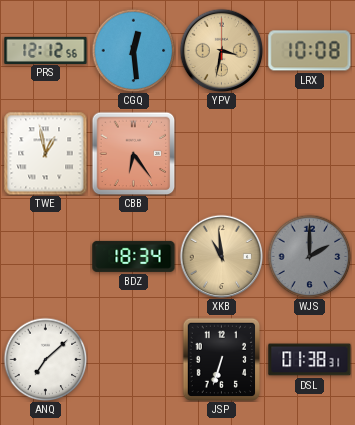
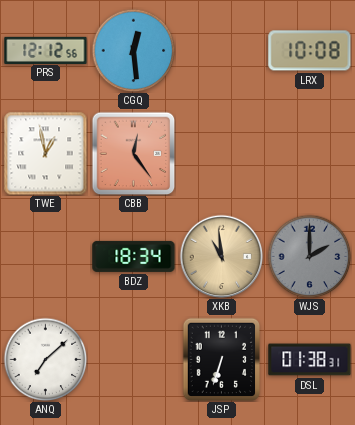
YPV: 3:32 -> none (221, 50)
CBB: 6:24 -> 12:24 (133, 153)
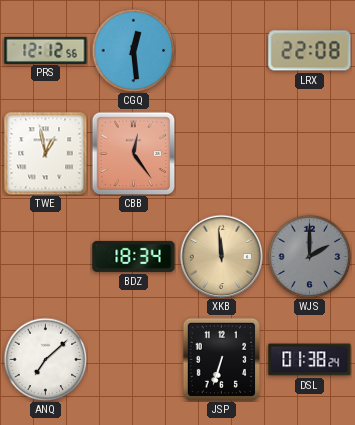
LRX: 10:08 -> 22:08 (310, 51)
XKB: 10:59 -> 11:59 (221, 256)
DSL: 01:38:31 -> 01:38:24 (310, 360)
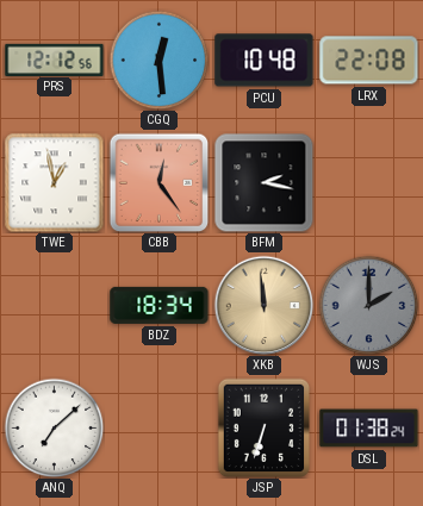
PCU: none -> 10:48 (265, 61)
BFM: none -> 2:17 (263, 182)
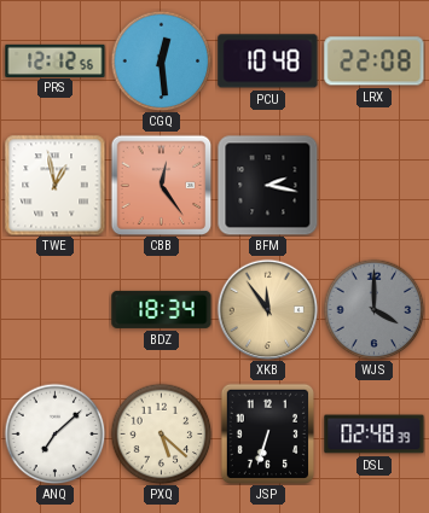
XKB: 11:59 -> 11:54 (267, 309)
WJS: 2:00 -> 4:00 (373, 309)
PXQ: none -> 5:22 (161, 433)
DSL: 01:38 -> 02:48 (375, 435)
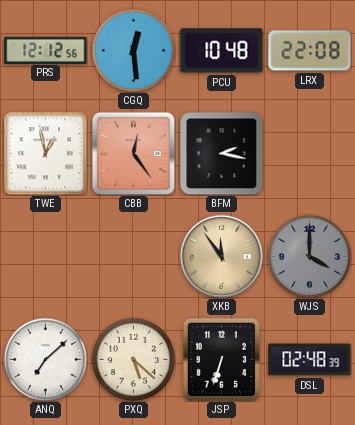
BDZ: 18:34 -> none (162, 309)
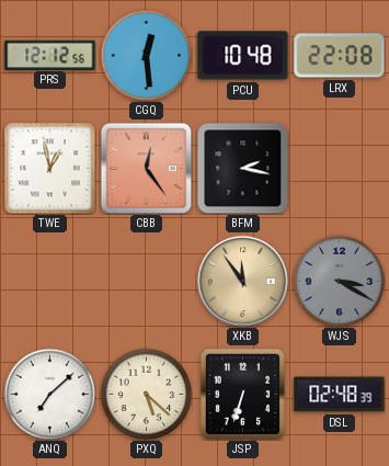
WJS: 4:00 -> 3:20 (339, 281)
